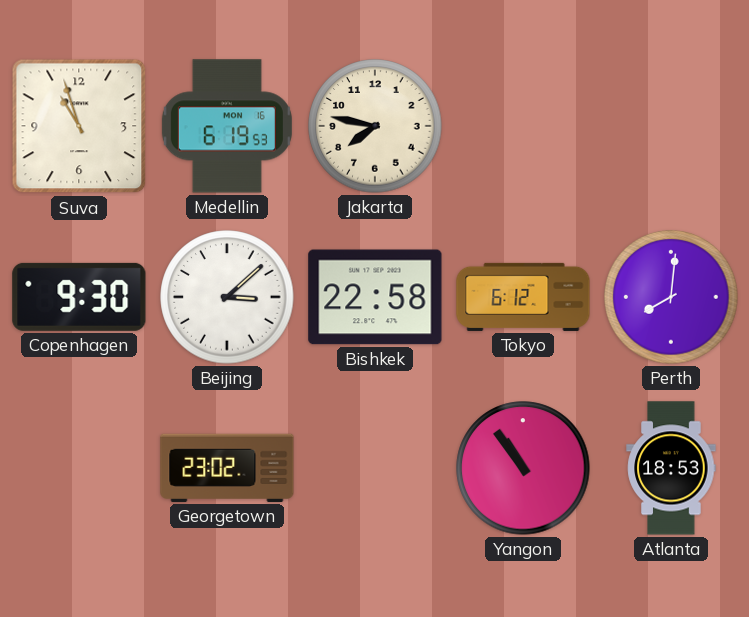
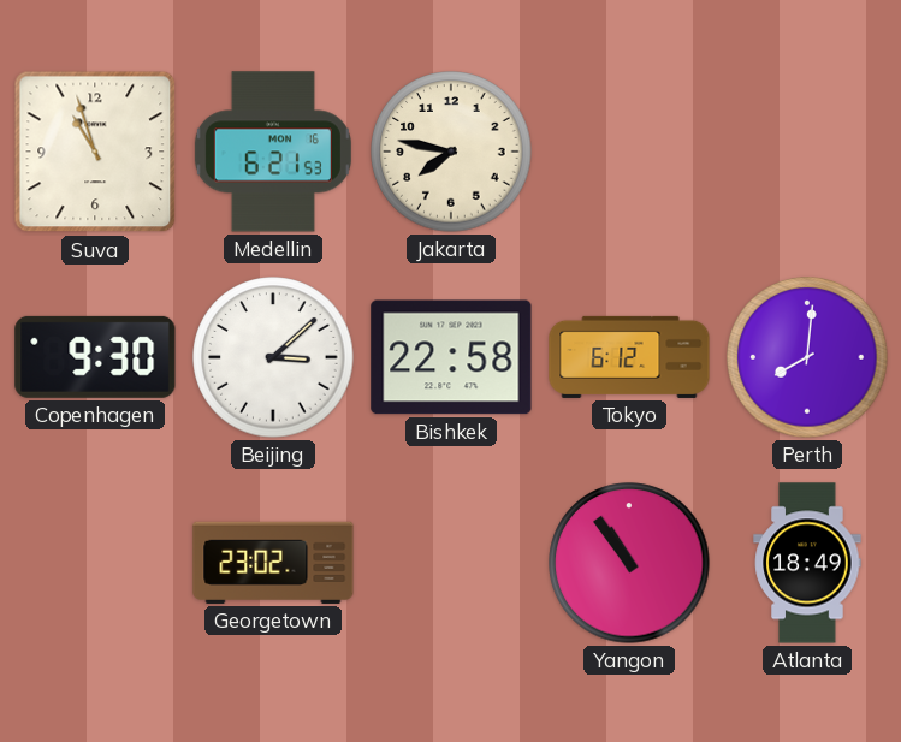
Medellin: 6:19 -> 6:21 (273, 152)
Atlanta: 18:53 -> 18:49 (807, 563)
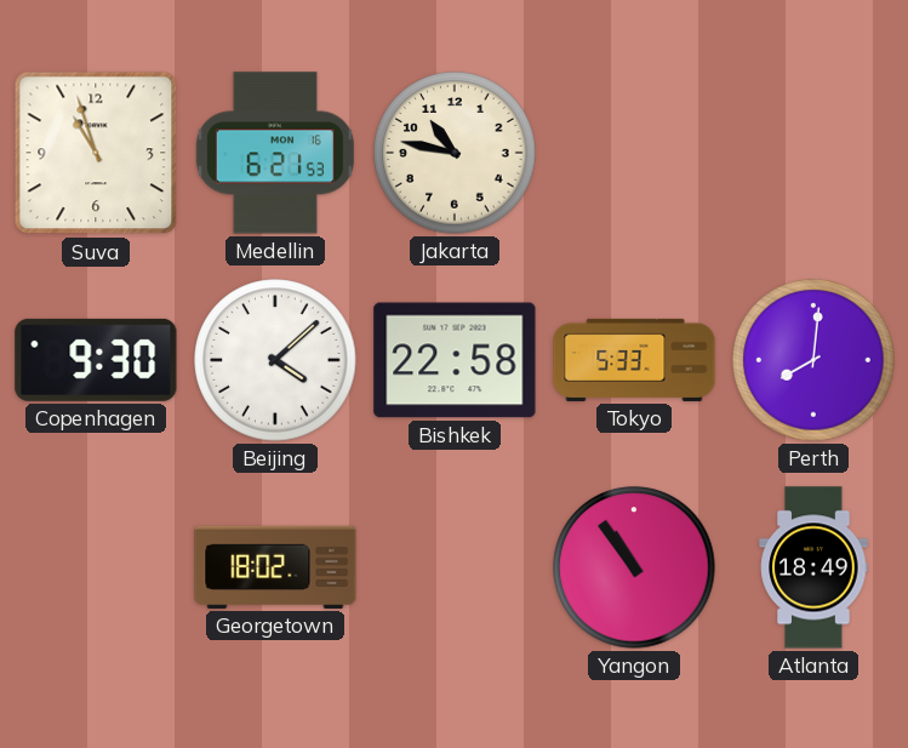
Jakarta: 7:47 -> 10:47 (455, 153)
Beijing: 3:08 -> 4:08 (275, 360)
Tokyo: 6:12 -> 5:33 (634, 360)
Georgetown: 23:02 -> 18:02 (275, 567)
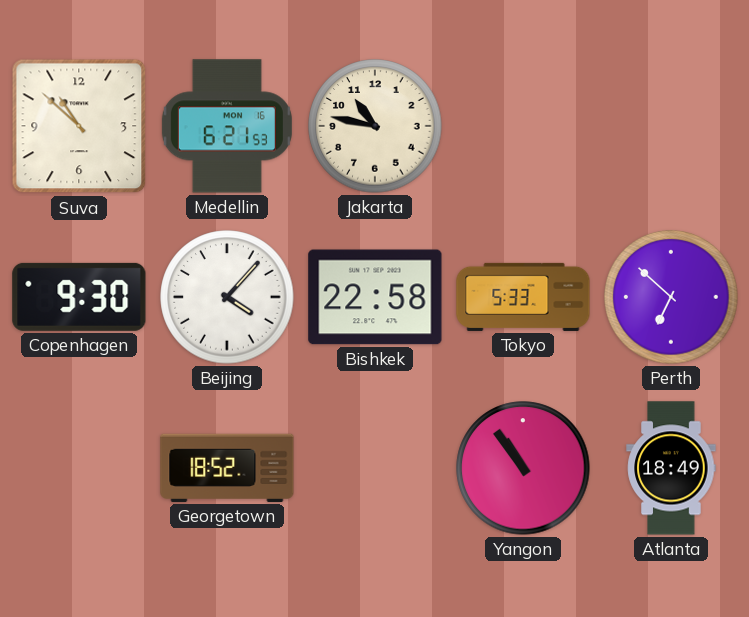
Suva: 10:57 -> 10:52 (79, 126)
Beijing: 4:08 -> 4:07 (227, 297)
Perth: 8:01 -> 6:52 (671, 297)
Georgetown: 18:02 -> 18:52 (227, 468)
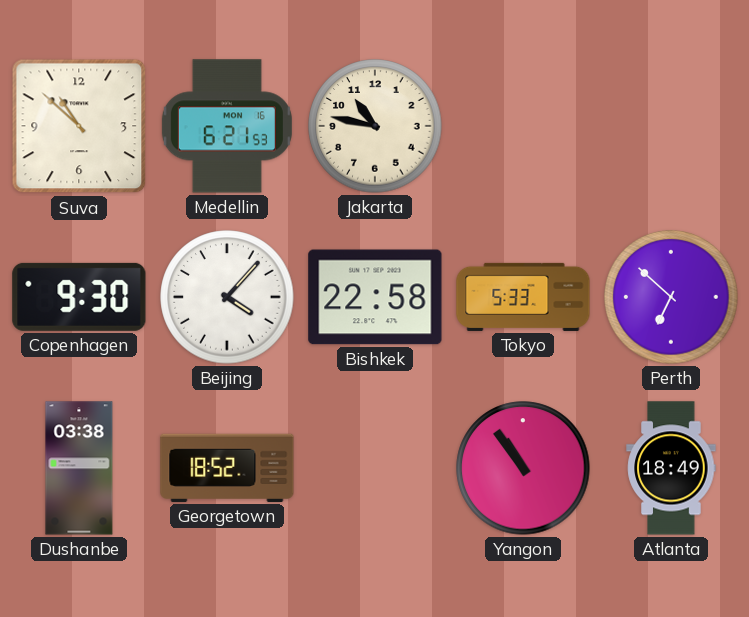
Dushanbe: none -> 03:38 (79, 468)
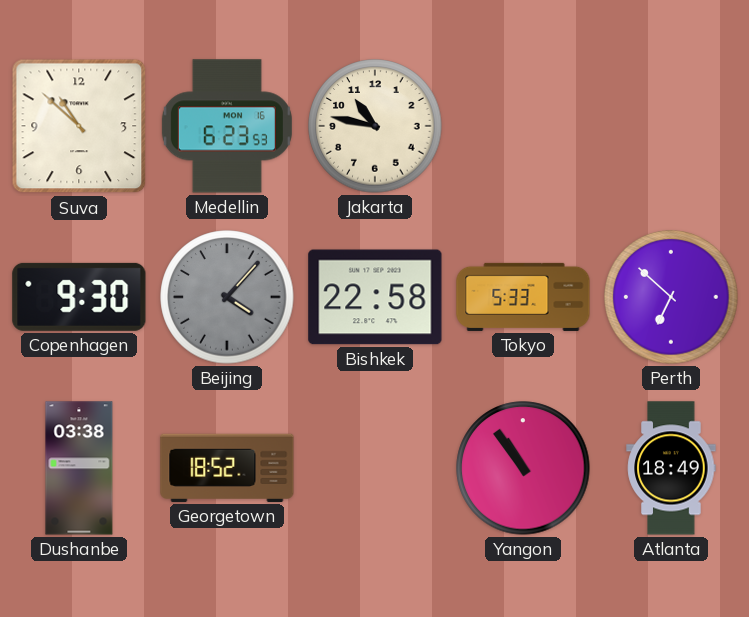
Medellin: 6:21 -> 6:23 (227, 126)
Beijing dial: white -> grey (227, 297)
